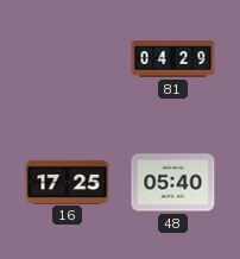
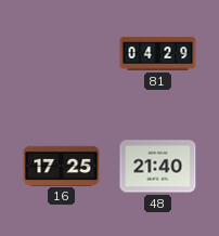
48: 05:40 -> 21:40 (158, 167)
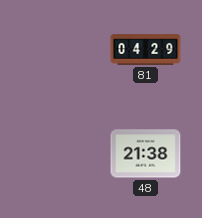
16: 17:25 -> none (62, 166)
48: 21:40 -> 21:38 (146, 154)
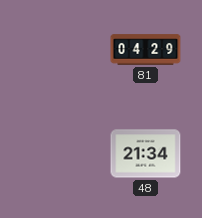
48: 21:38 -> 21:34 (146, 154)
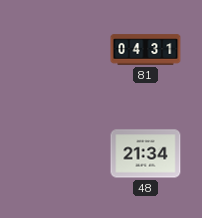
81: 04:29 -> 04:31 (146, 50)
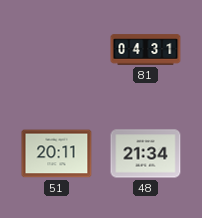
51: none -> 20:11 (57, 154)
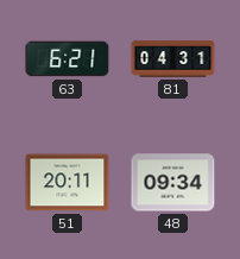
63: none -> 6:21 (68, 59)
48: 21:34 -> 09:34 (173, 183)
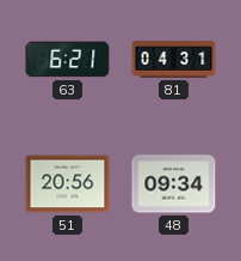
51: 20:11 -> 20:56 (68, 184)
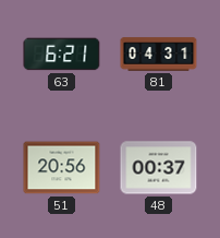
48: 09:34 -> 00:37 (159, 168)
